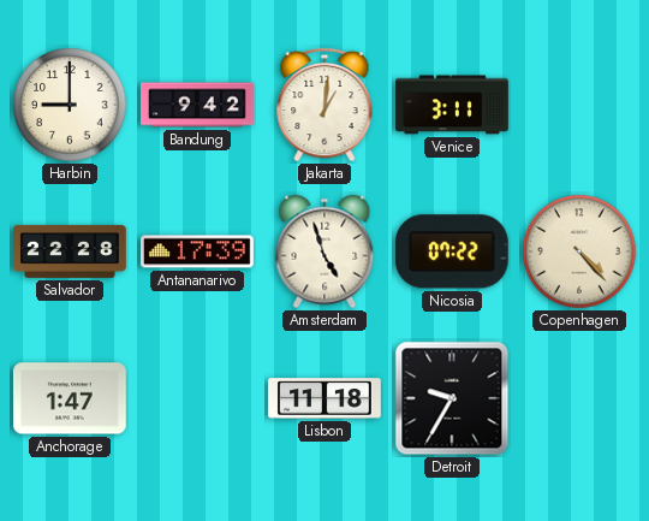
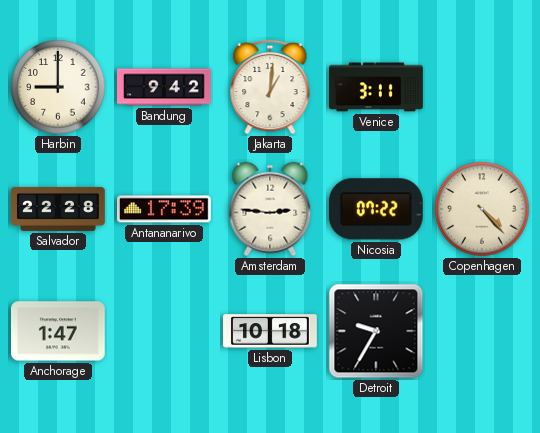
Amsterdam: 4:57 -> 2:46 (270, 209)
Lisbon: 11:18 -> 10:18 (270, 331)
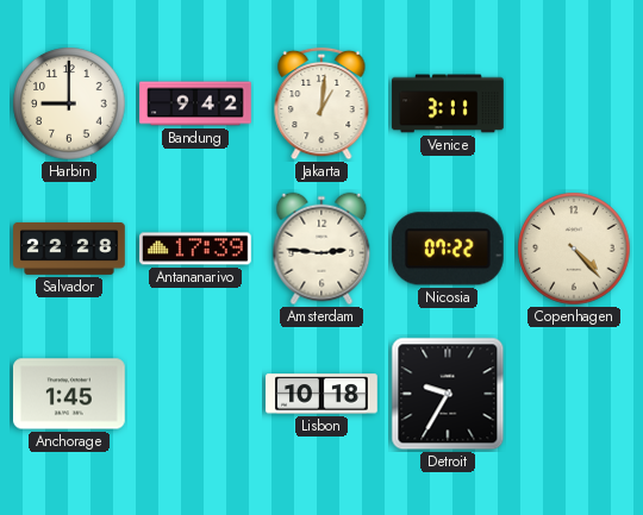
Anchorage: 1:47 -> 1:45 (70, 394)
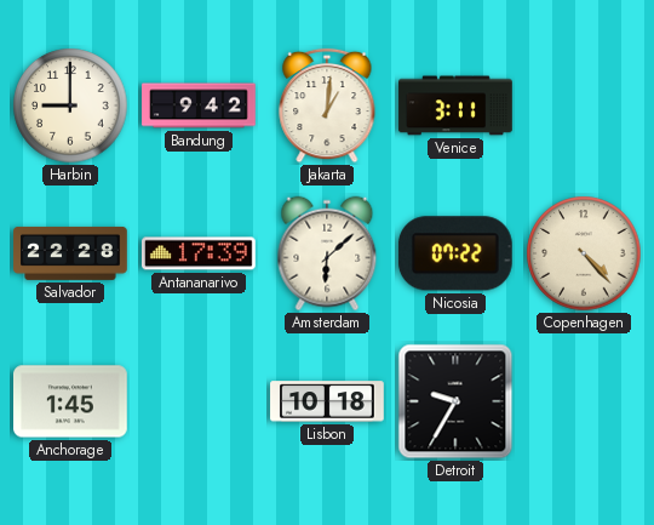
Amsterdam: 2:46 -> 6:08 (327, 253)
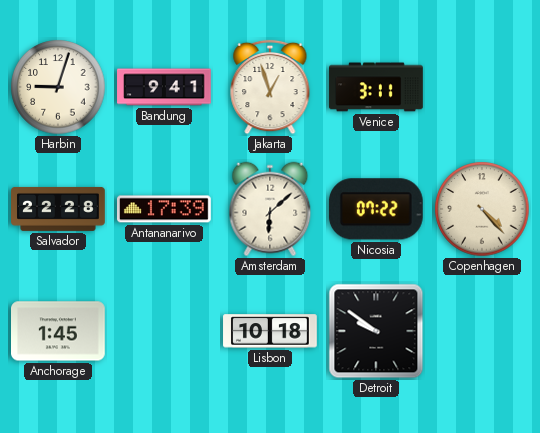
Harbin: 9:00 -> 9:03 (58, 87)
Bandung: 9:42 -> 9:41 (164, 87)
Jakarta: 1:01 -> 12:57 (270, 87)
Detroit: 9:35 -> 9:51 (376, 331)
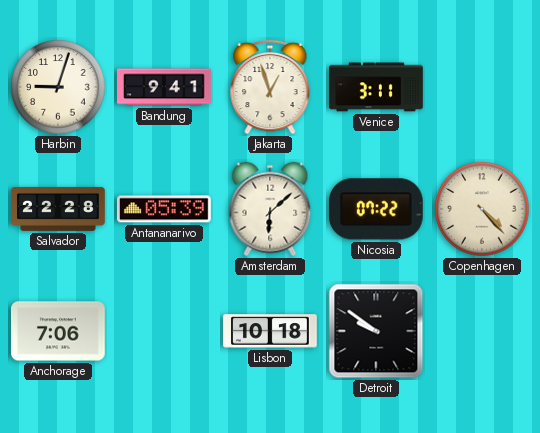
Antananarivo: 17:39 -> 05:39 (165, 209)
Anchorage: 1:45 -> 7:06 (59, 331)
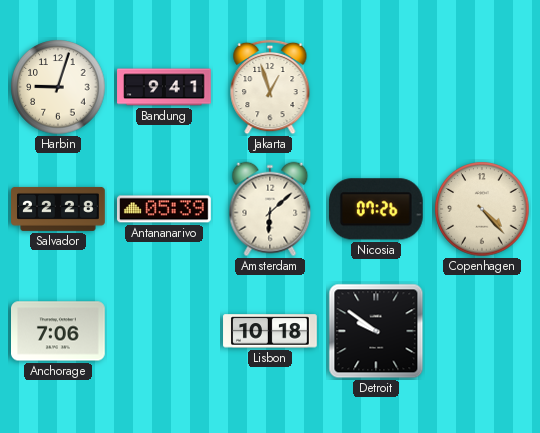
Venice: 3:11 -> none (376, 87)
Nicosia: 07:22 -> 07:26 (376, 209)
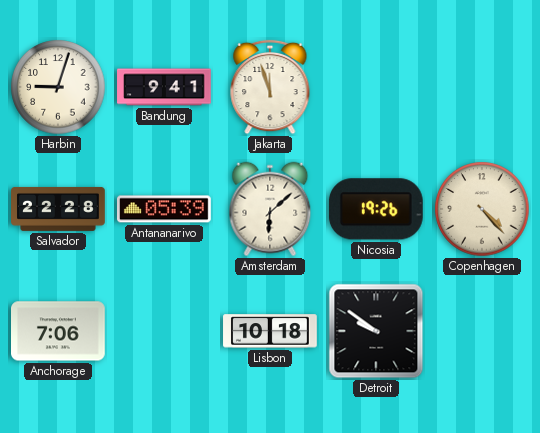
Jakarta: 12:57 -> 11:57 (270, 87)
Nicosia: 07:26 -> 19:26 (376, 209)
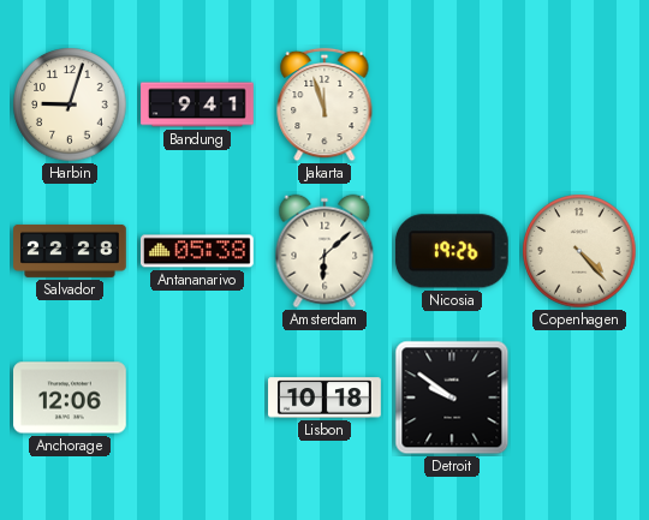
Antananarivo: 05:39 -> 05:38 (198, 251)
Anchorage: 7:06 -> 12:06 (71, 398)
